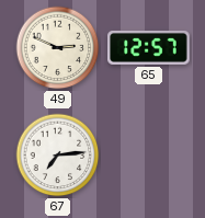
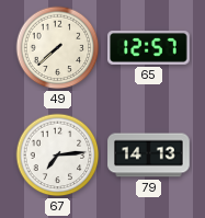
49: 2:49 -> 7:38 (58, 48)
79: none -> 14:13 (149, 156)
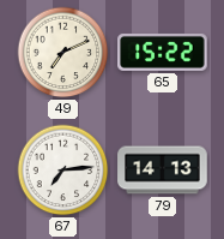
49: 7:38 -> 7:11 (63, 53)
65: 12:57 -> 15:22 (163, 52)
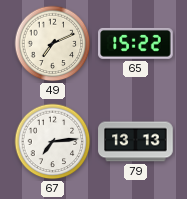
79: 14:13 -> 13:13 (136, 142)
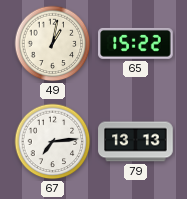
49: 7:11 -> 1:02 (53, 44)
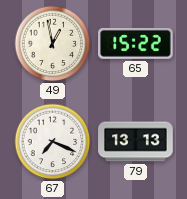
49: 1:02 -> 12:58 (53, 44)
67: 7:14 -> 7:19 (53, 142)
